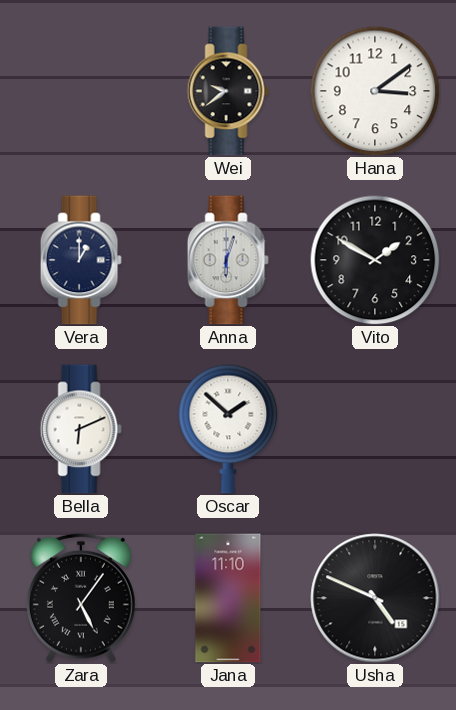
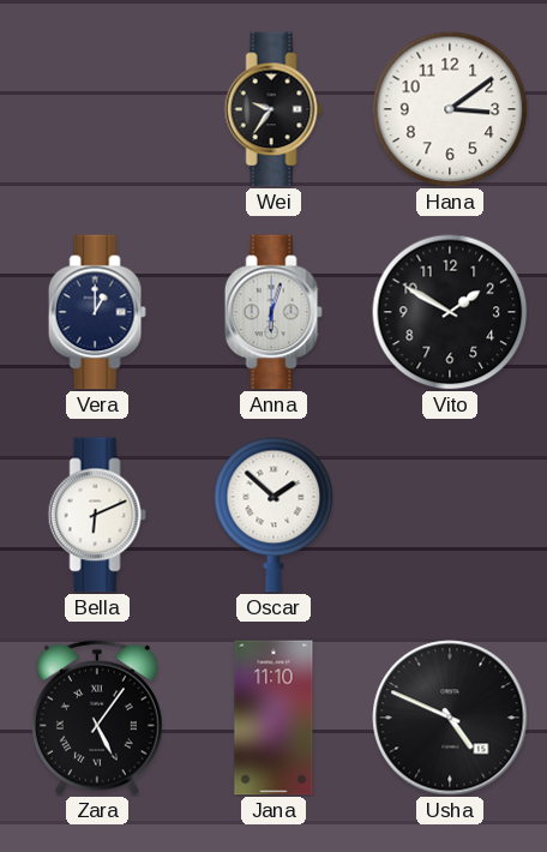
Wei: 9:39 -> 9:36 (273, 109)
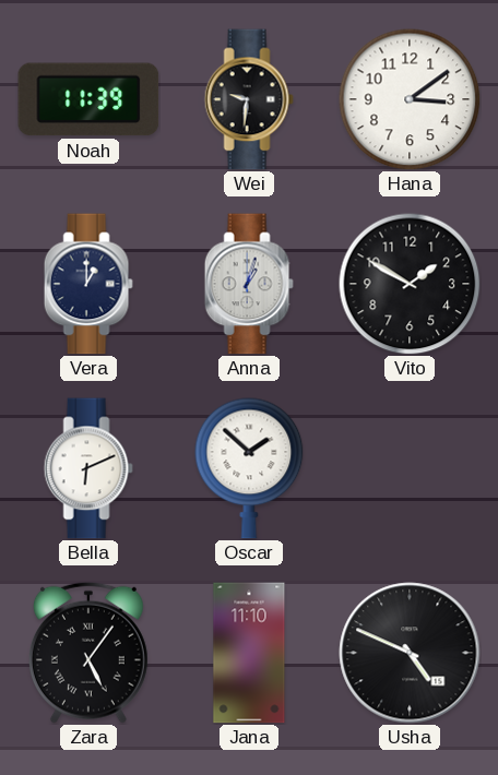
Noah: none -> 11:39 (88, 99)
Wei: 9:36 -> 9:31 (249, 99)
Anna: 6:03 -> 1:03 (249, 284)
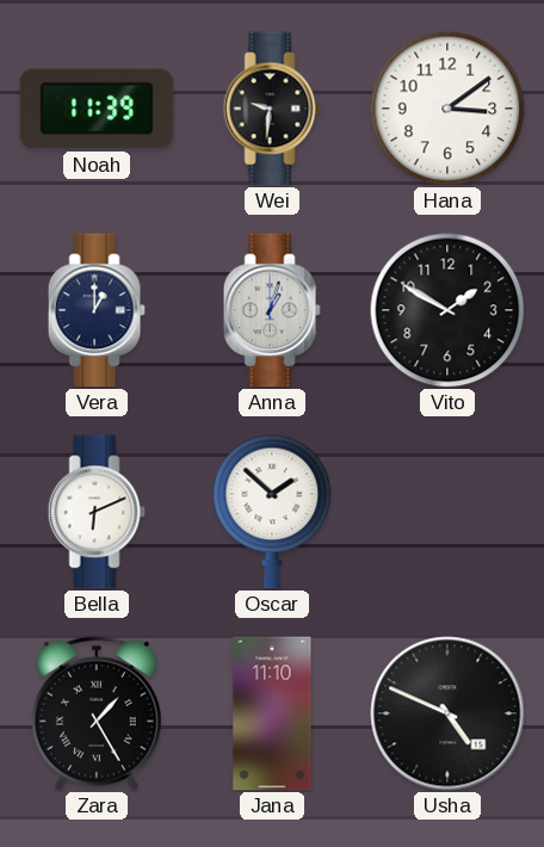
Zara: 5:06 -> 1:25 (97, 713)
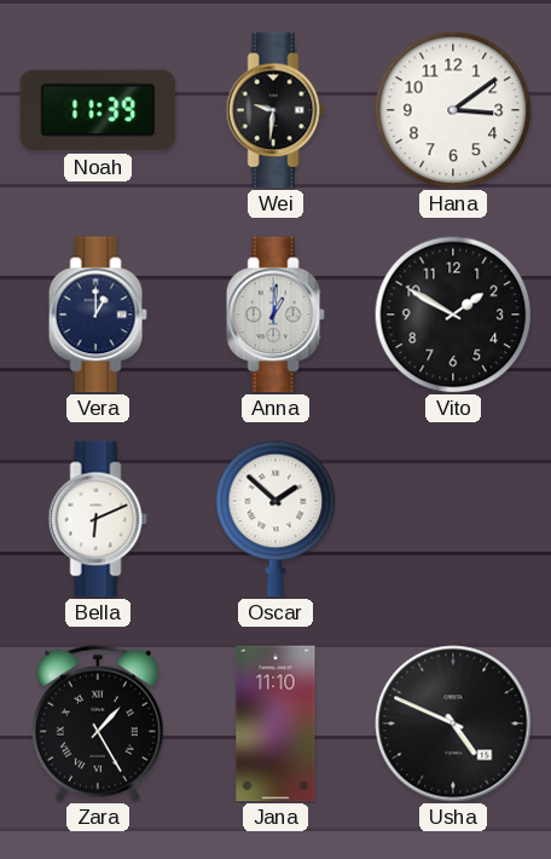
Anna: 1:03 -> 1:01 (275, 315)
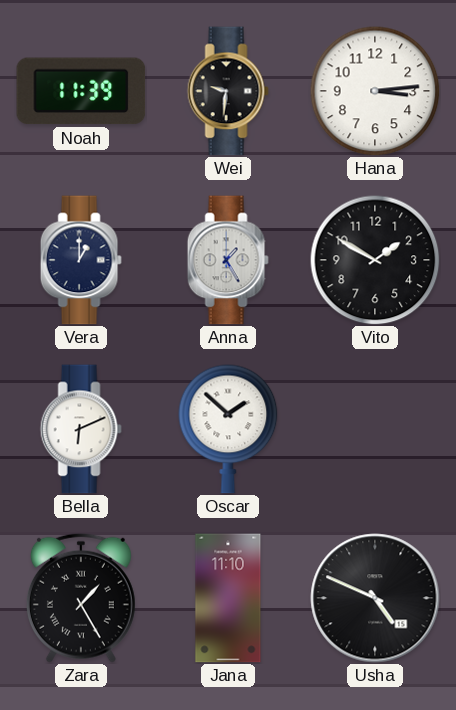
Hana: 3:09 -> 3:14 (375, 91)
Anna: 1:01 -> 1:25 (228, 260)
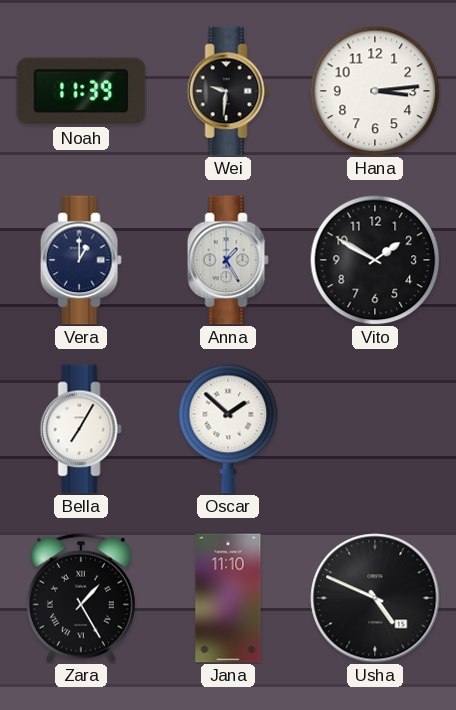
Bella: 6:11 -> 7:05 (81, 429)
